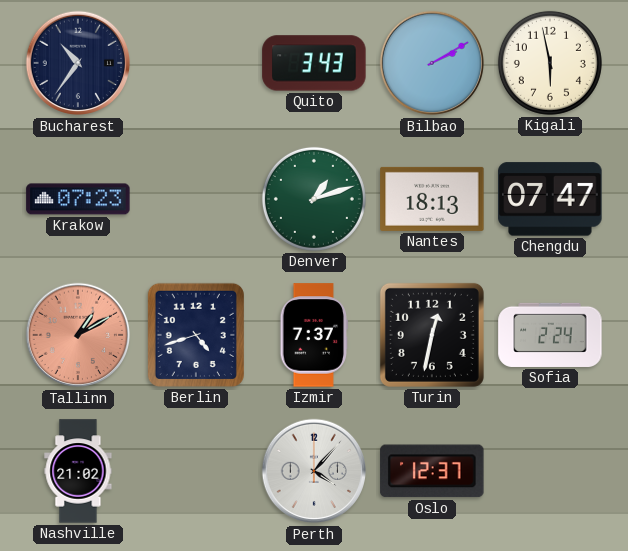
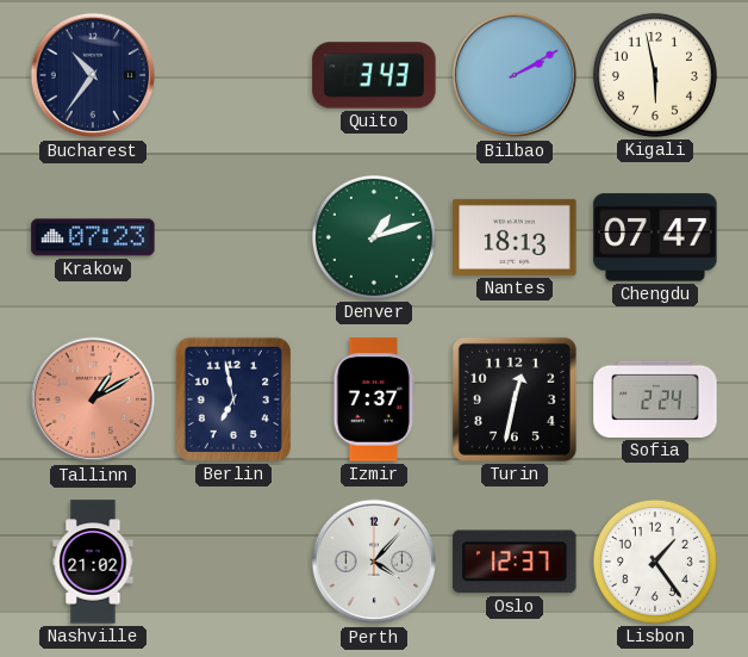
Berlin: 4:42 -> 6:58 (233, 399)
Lisbon: none -> 1:24 (655, 562)
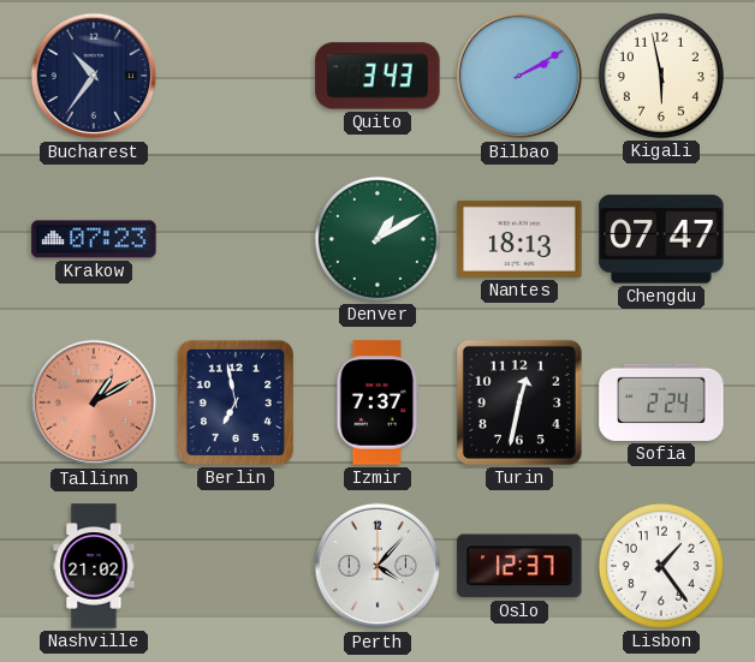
Denver: 1:12 -> 1:10 (377, 239)
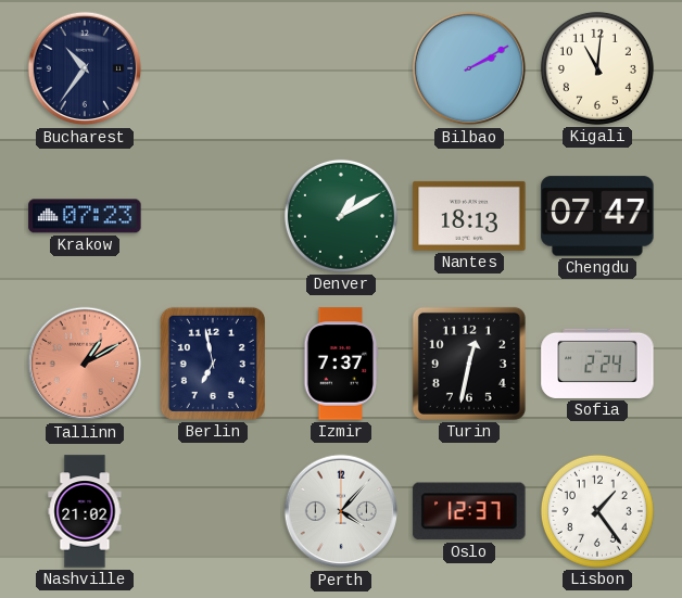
Quito: 3:43 -> none (377, 76)
Kigali: 5:58 -> 11:01 (597, 68)
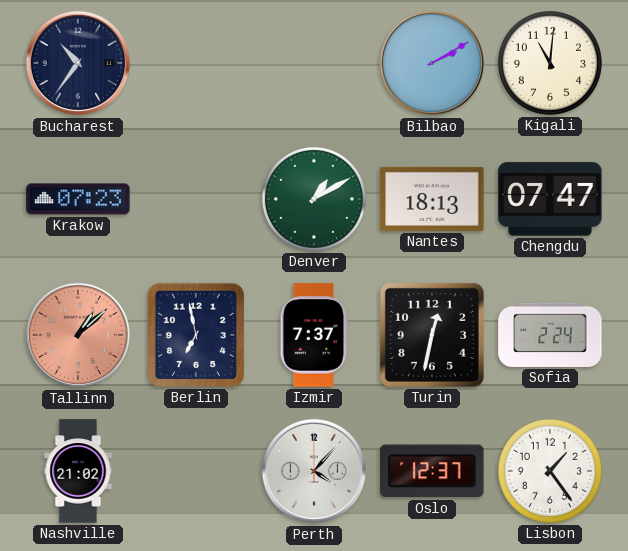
Tallinn: 1:10 -> 1:08 (78, 335)
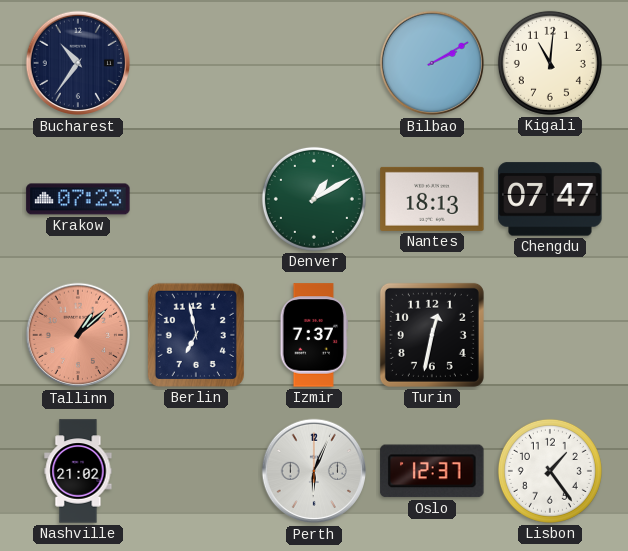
Sofia: 2:24 -> none (550, 335)
Perth: 4:07 -> 6:04 (314, 471)
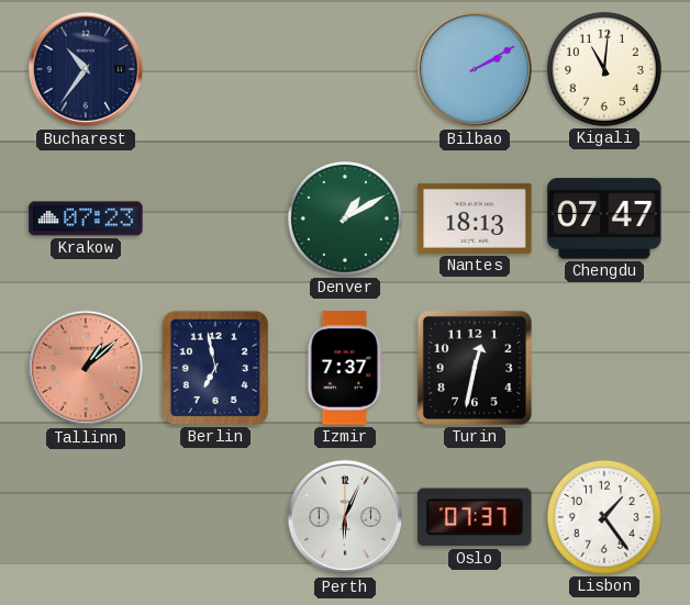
Nashville: 21:02 -> none (78, 471)
Oslo: 12:37 -> 07:37 (475, 517)
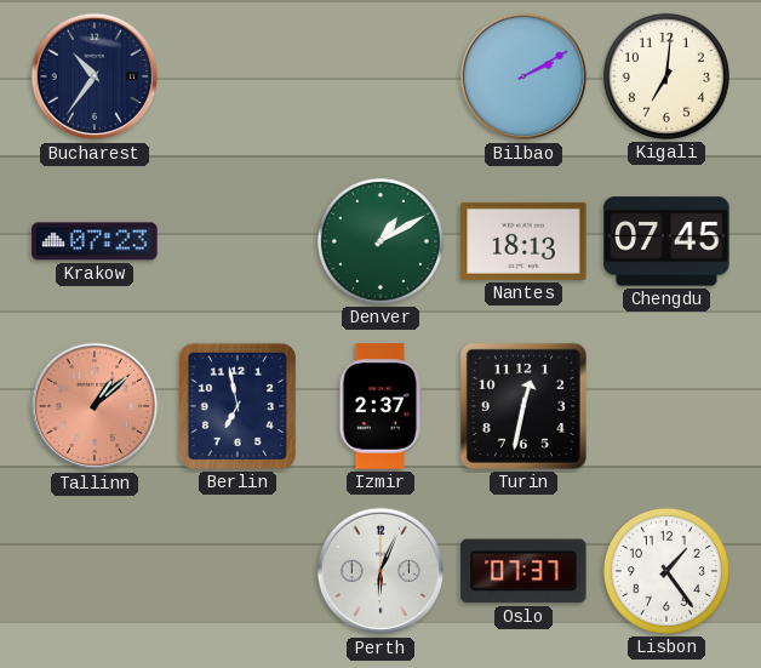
Kigali: 11:01 -> 7:01 (666, 76)
Chengdu: 07:47 -> 07:45 (666, 241)
Izmir: 7:37 -> 2:37 (379, 406)
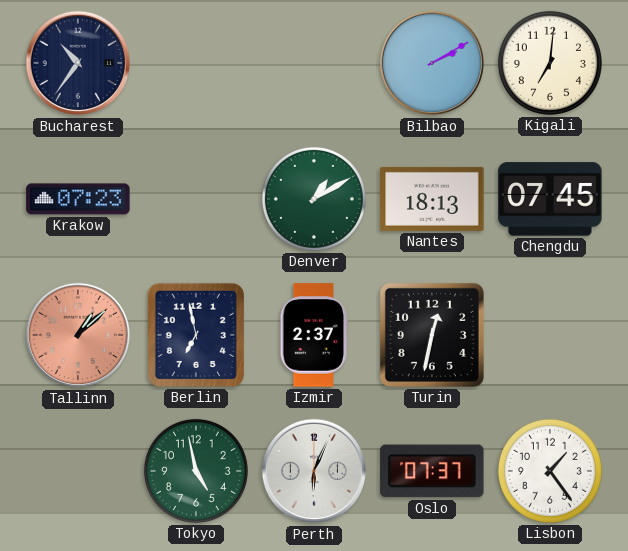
Tokyo: none -> 4:58 (196, 471)
